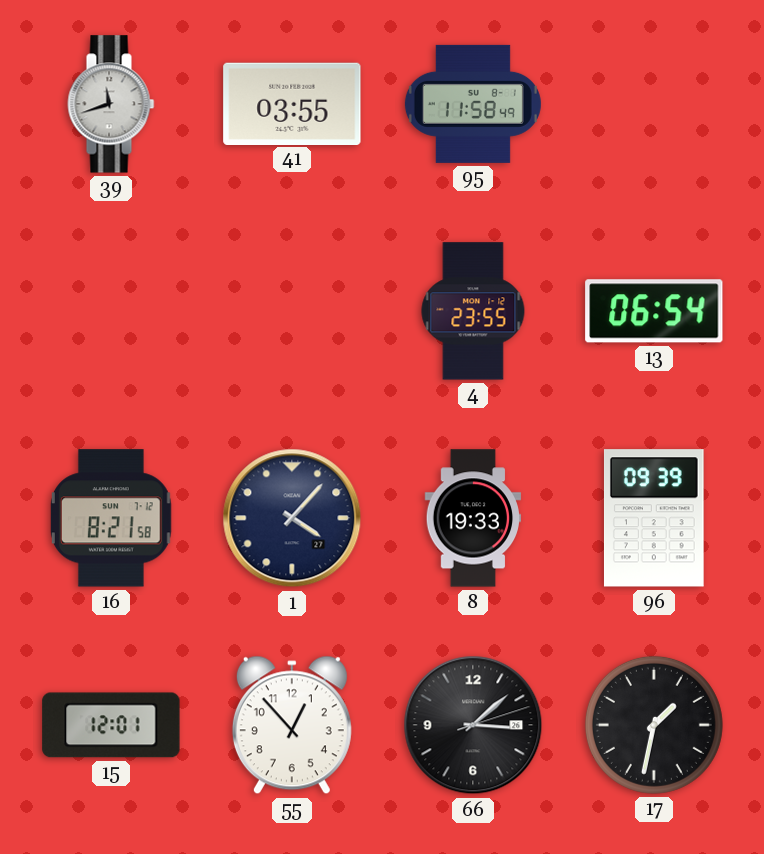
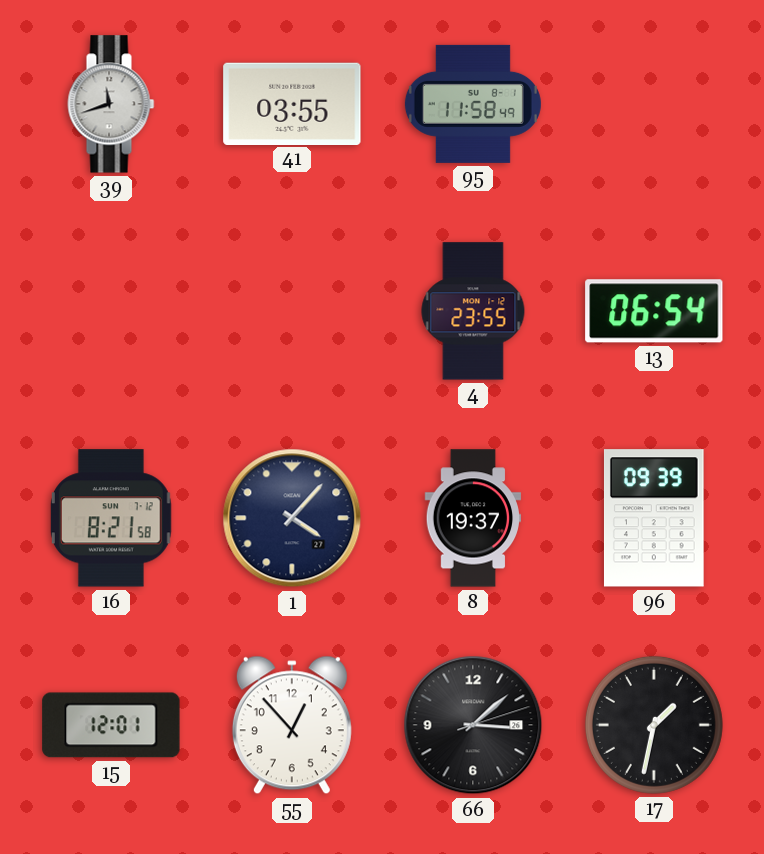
8: 19:33 -> 19:37 (473, 518)
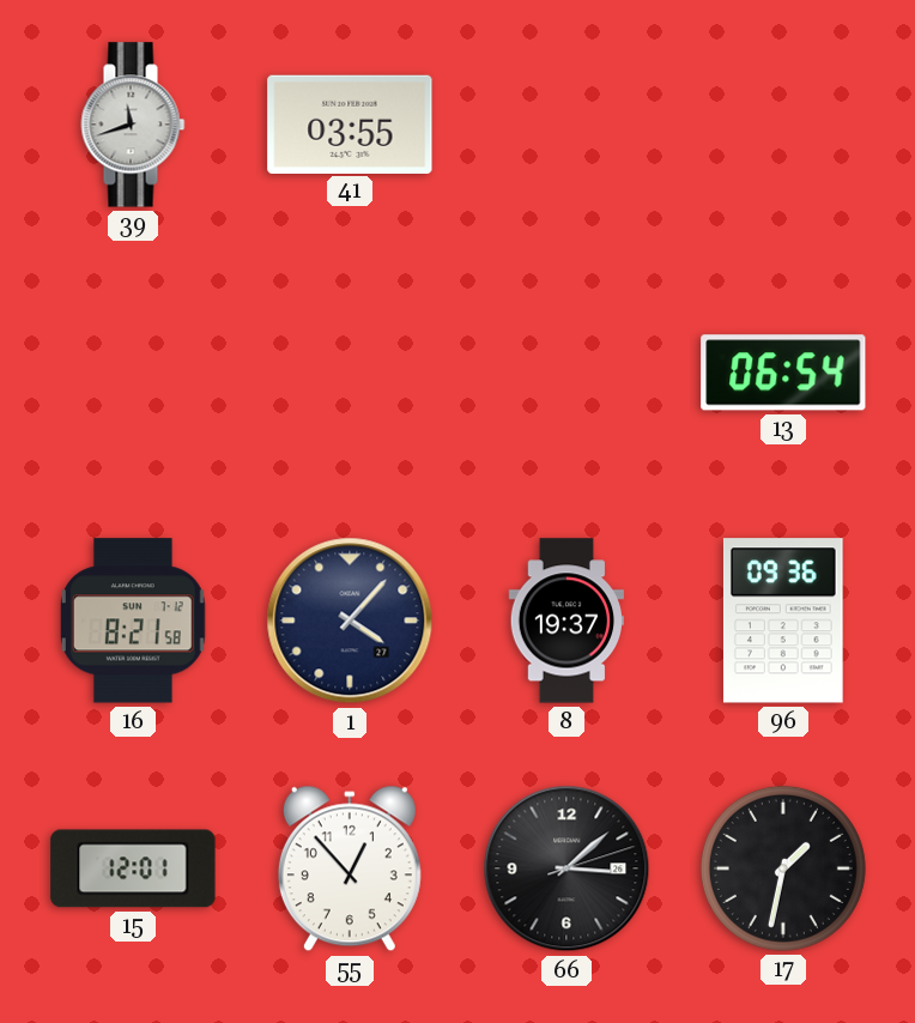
95: 11:58 -> none (473, 104)
4: 23:55 -> none (473, 311)
96: 09:39 -> 09:36 (783, 621)
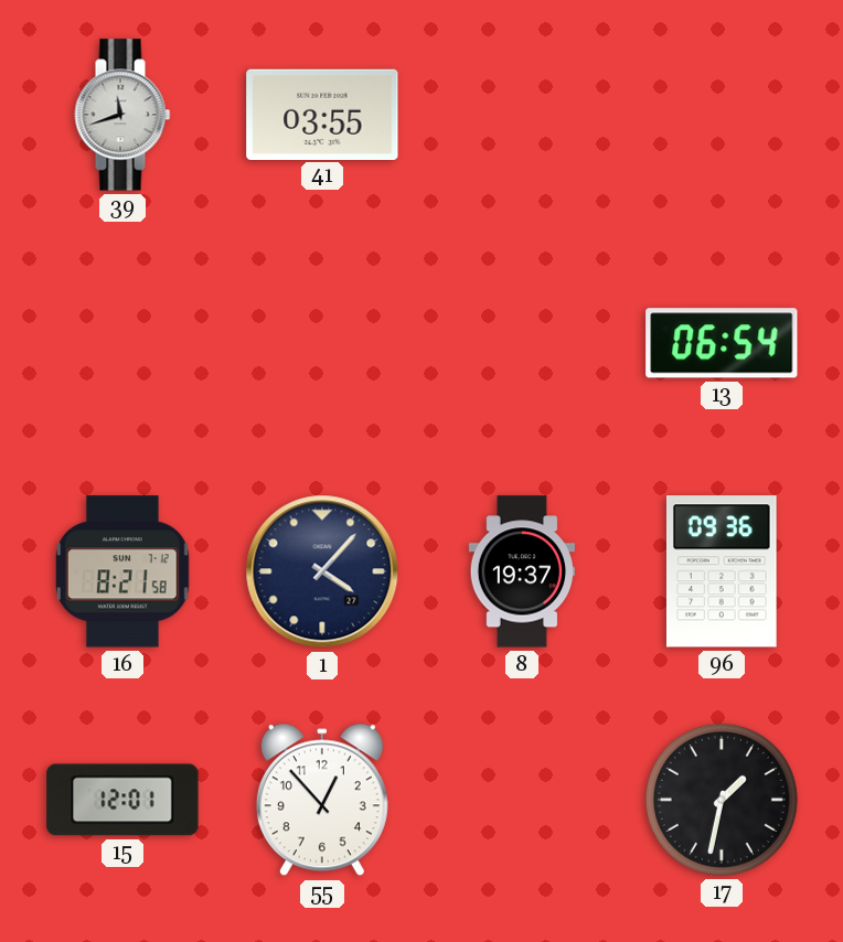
66: 3:08 -> none (566, 868)
